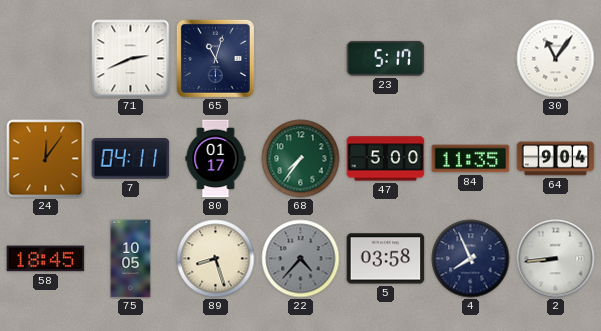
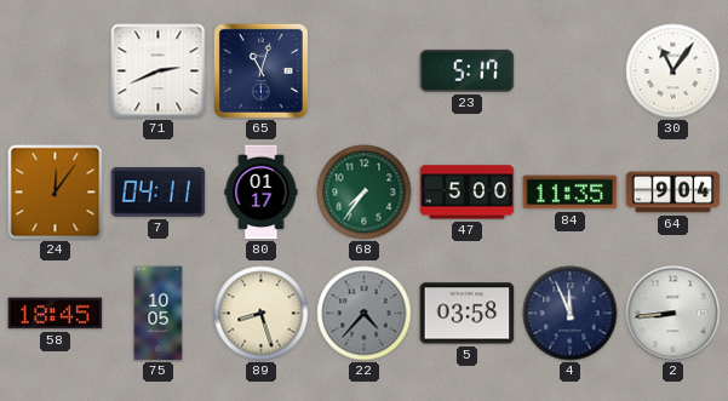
4: 7:56 -> 11:56 (571, 314)
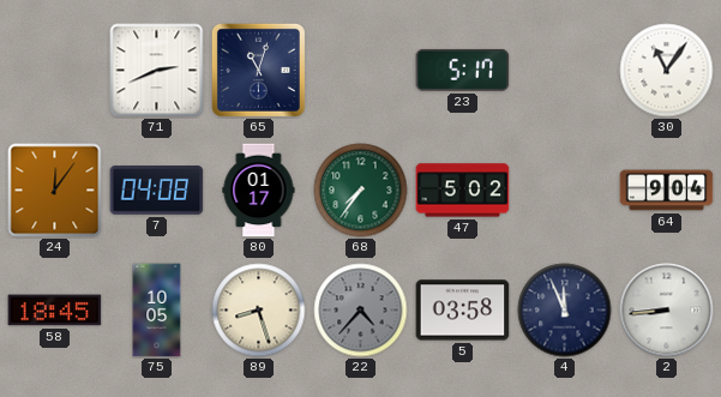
7: 04:11 -> 04:08 (157, 191)
47: 5:00 -> 5:02 (463, 191)
84: 11:35 -> none (571, 193)
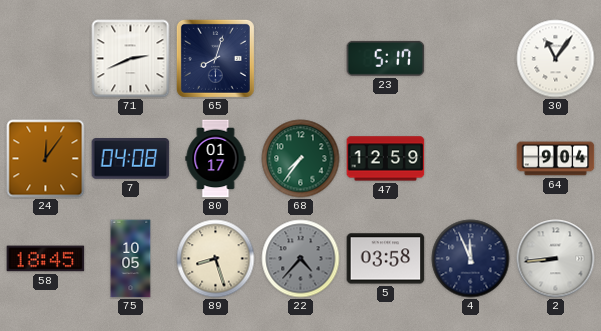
65: 11:03 -> 8:03 (215, 58)
47: 5:02 -> 12:59 (386, 159)
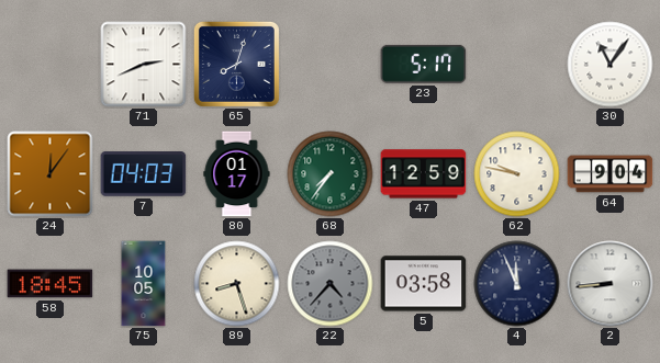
7: 04:08 -> 04:03 (144, 174)
62: none -> 9:47 (517, 174)
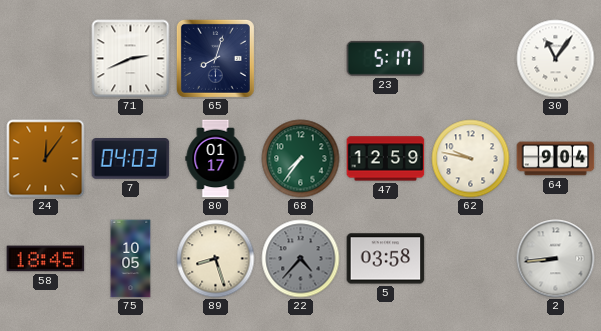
4: 11:56 -> none (517, 284)
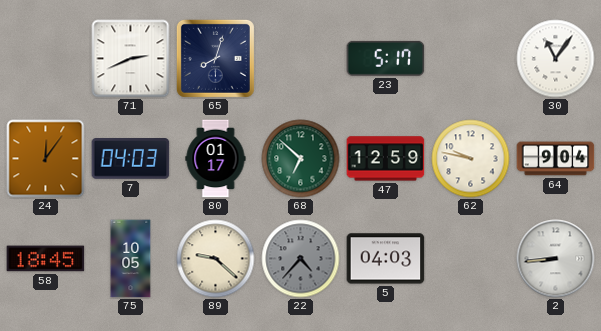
68: 7:36 -> 6:52 (301, 159)
89: 8:27 -> 9:22 (216, 259)
5: 03:58 -> 04:03 (386, 259)
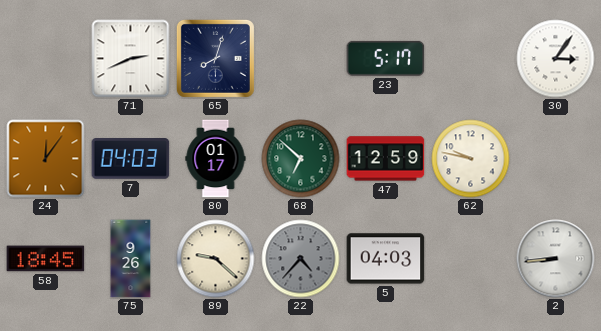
30: 11:06 -> 3:06 (556, 59)
64: 9:04 -> none (556, 159)
75: 10:05 -> 9:26 (131, 259)
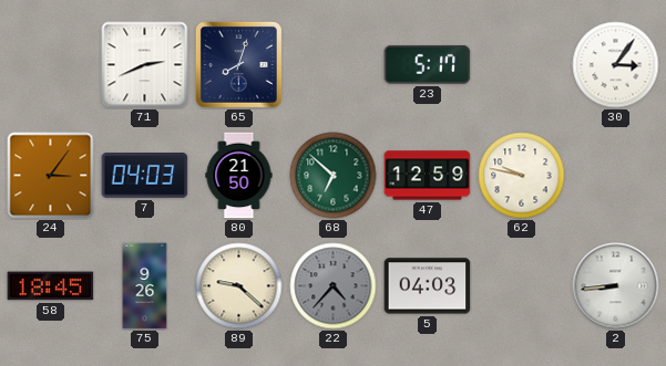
24: 12:06 -> 3:06 (51, 176)
80: 01:17 -> 21:50 (239, 176)
